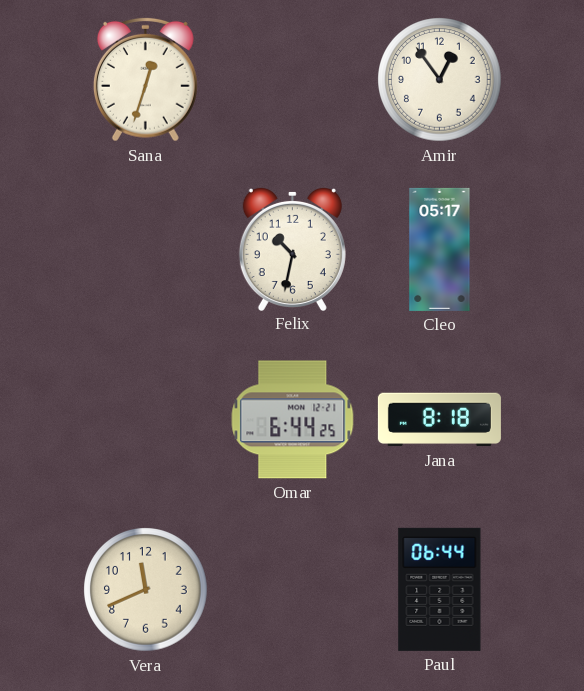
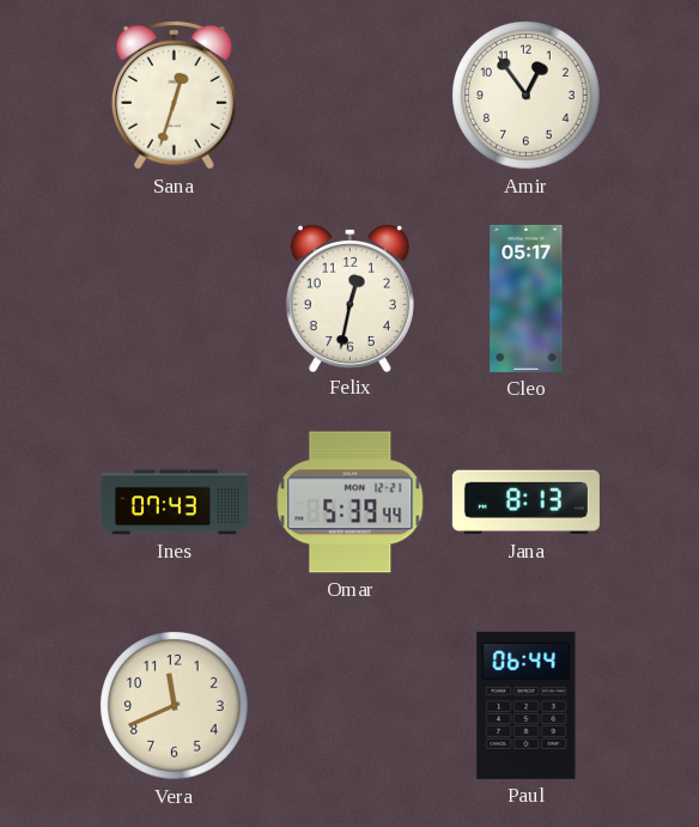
Felix: 10:32 -> 12:32 (349, 297)
Ines: none -> 07:43 (174, 503)
Omar: 6:44 -> 5:39 (351, 503)
Jana: 8:18 -> 8:13 (525, 503)
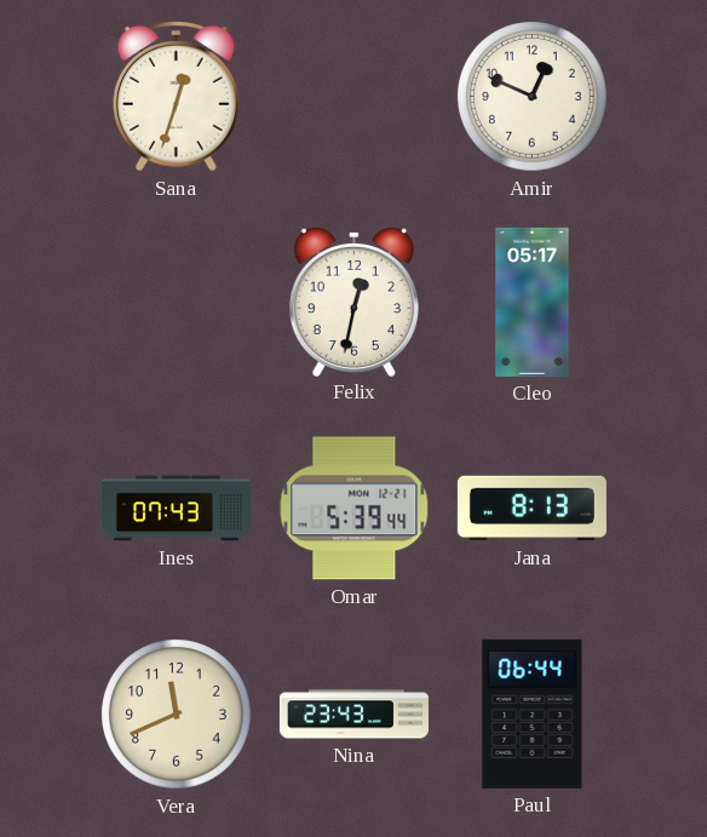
Amir: 12:54 -> 12:49 (533, 97)
Nina: none -> 23:43 (353, 715)
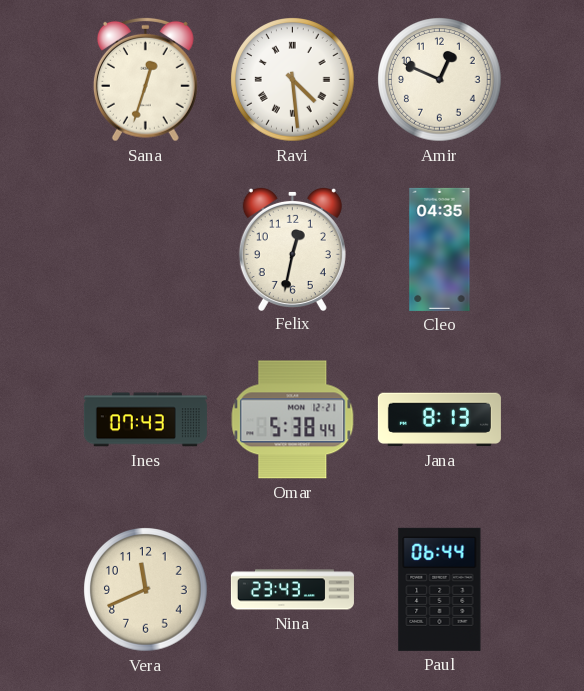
Ravi: none -> 4:29 (293, 80)
Cleo: 05:17 -> 04:35 (440, 249)
Omar: 5:39 -> 5:38 (293, 420)
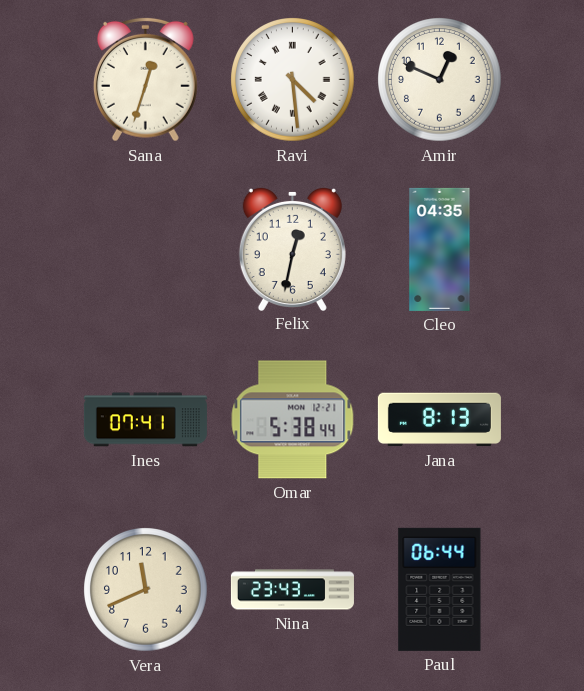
Ines: 07:43 -> 07:41 (145, 420)
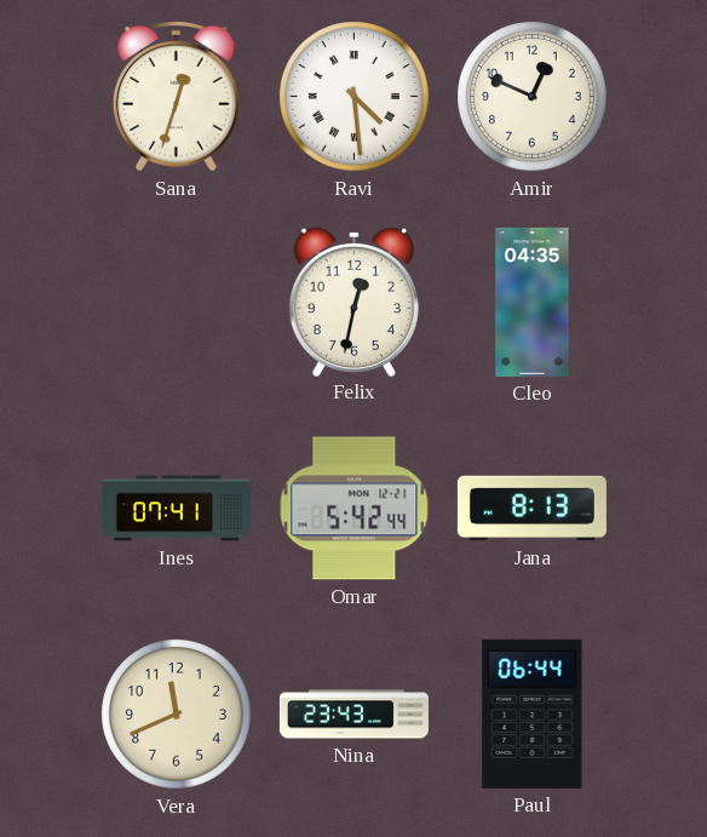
Omar: 5:38 -> 5:42 (355, 509)
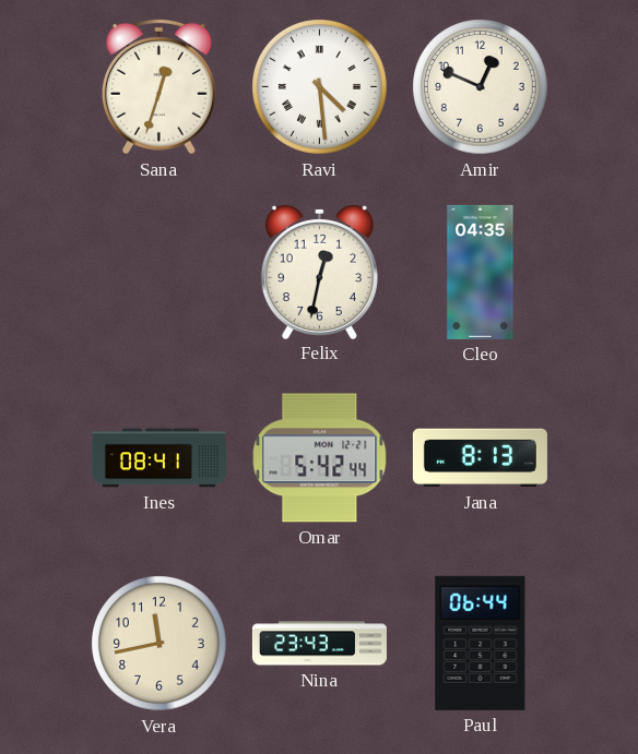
Ines: 07:41 -> 08:41 (158, 458)
Vera: 11:41 -> 11:43 (159, 644)
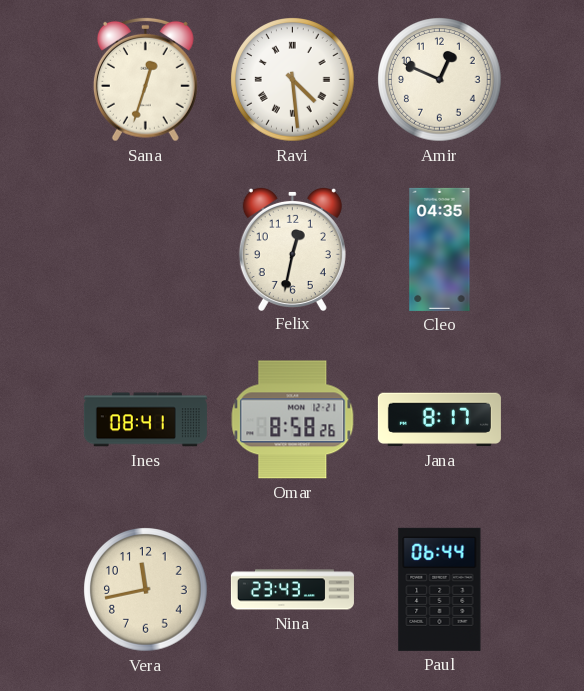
Omar: 5:42 -> 8:58 (293, 420)
Jana: 8:13 -> 8:17 (439, 420)
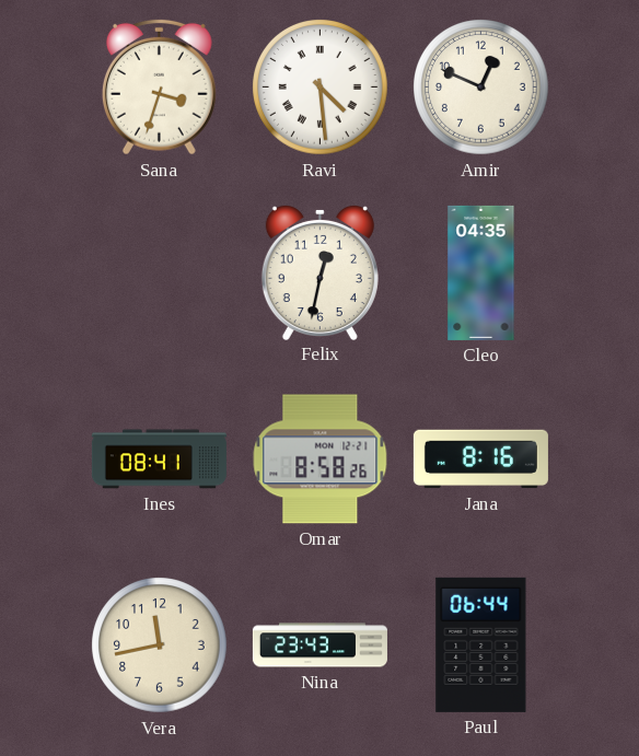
Sana: 12:33 -> 3:33 (159, 86)
Jana: 8:17 -> 8:16 (480, 460)
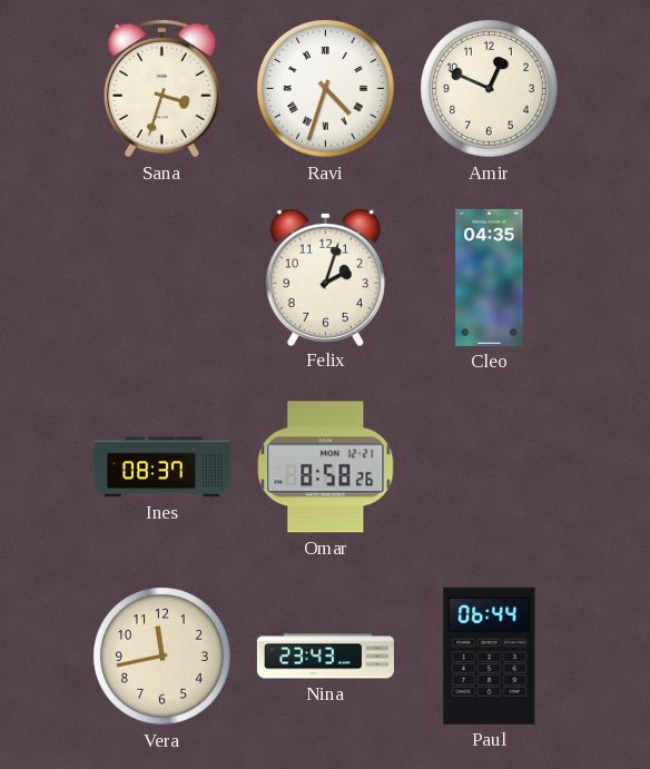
Ravi: 4:29 -> 4:33 (326, 89)
Felix: 12:32 -> 2:03 (325, 276)
Ines: 08:41 -> 08:37 (161, 467)
Jana: 8:16 -> none (480, 460)
